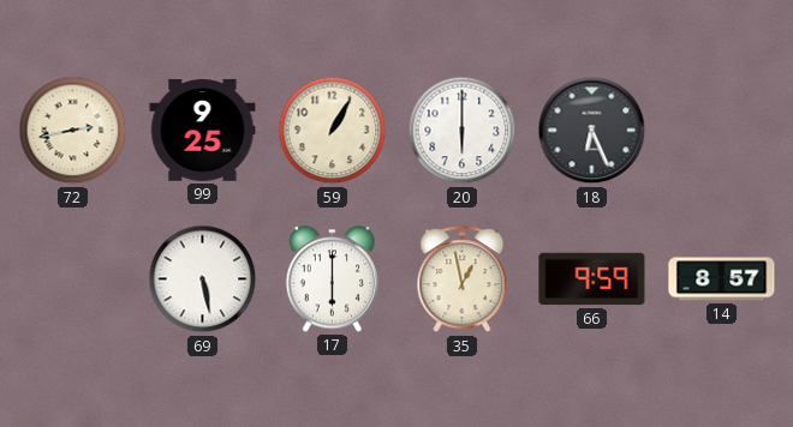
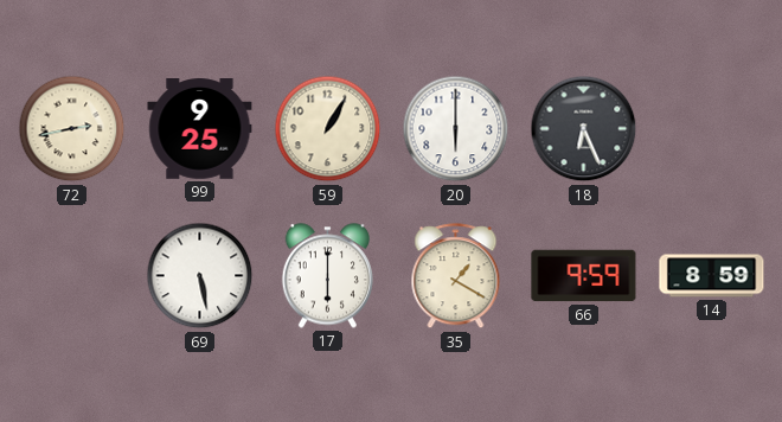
35: 12:58 -> 1:20 (456, 276)
14: 8:57 -> 8:59 (712, 276)
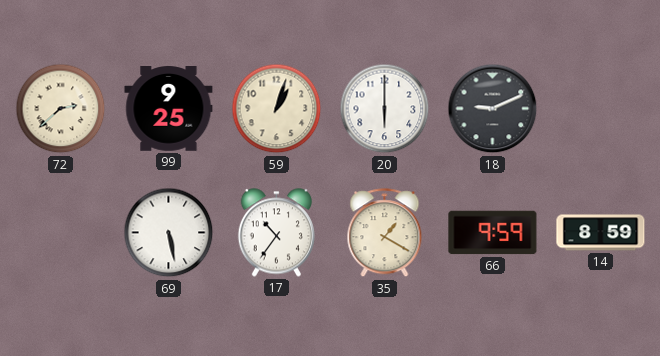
72: 2:43 -> 2:38 (61, 109)
59: 1:05 -> 1:03 (277, 109)
18: 6:26 -> 9:11 (493, 109)
17: 6:00 -> 10:36 (276, 233)
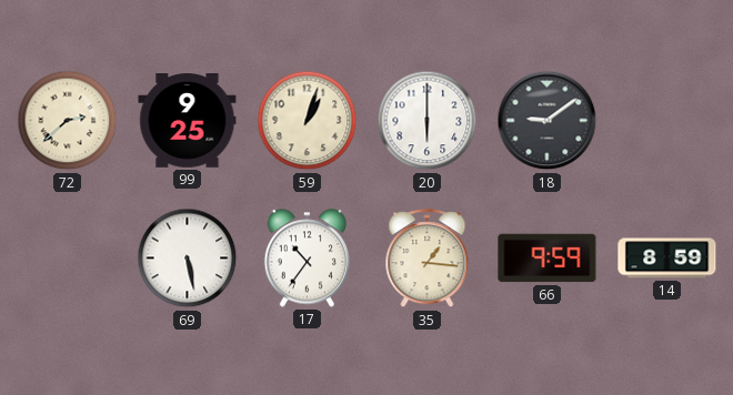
18: 9:11 -> 9:09 (548, 121)
35: 1:20 -> 1:16 (428, 259)
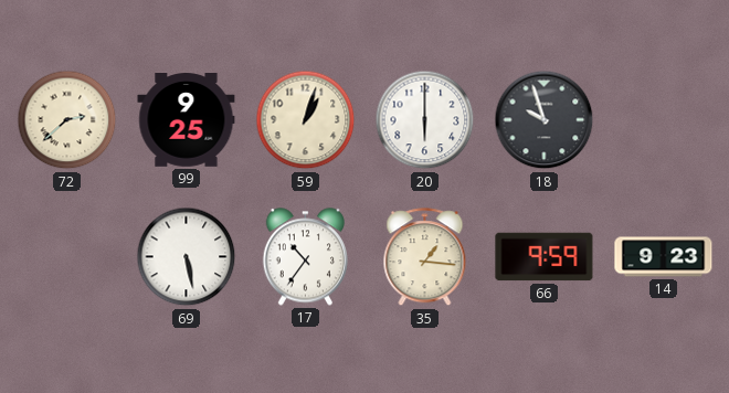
18: 9:09 -> 9:57 (545, 120)
14: 8:59 -> 9:23 (664, 257)
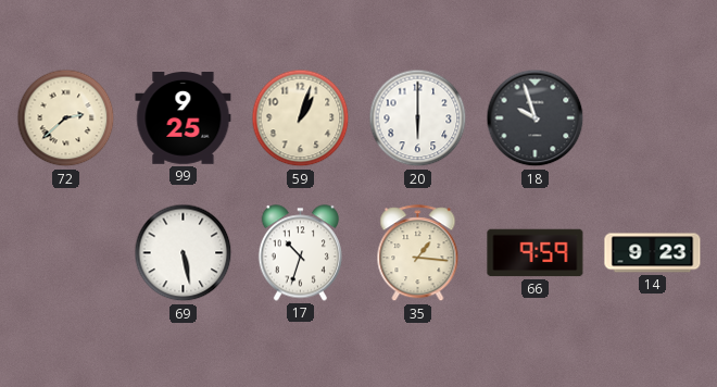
17: 10:36 -> 10:33 (300, 253)
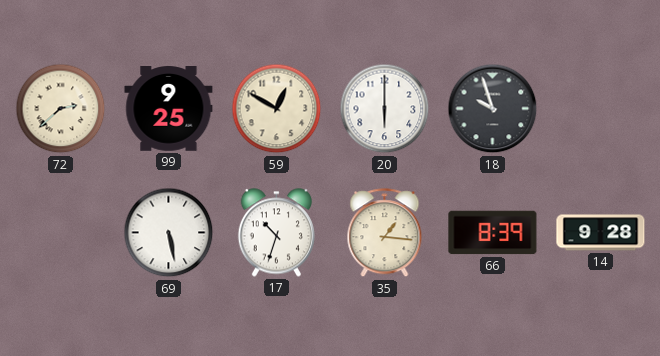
59: 1:03 -> 12:50 (277, 109)
66: 9:59 -> 8:39 (493, 233)
14: 9:23 -> 9:28 (601, 233)
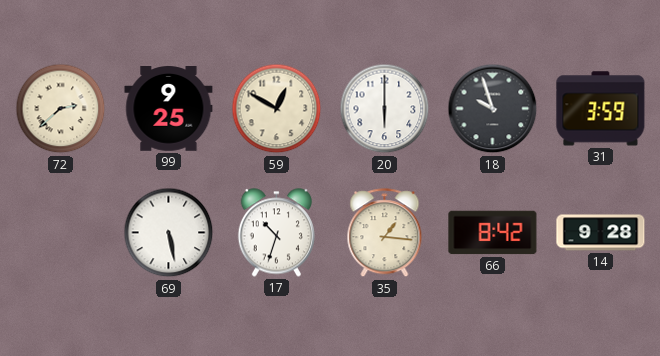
31: none -> 3:59 (601, 109)
66: 8:39 -> 8:42 (493, 233)
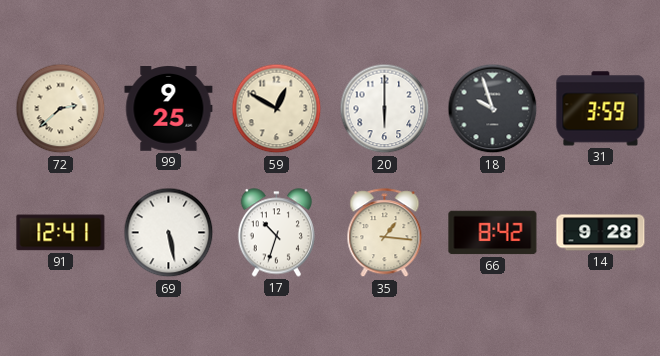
91: none -> 12:41 (61, 233)
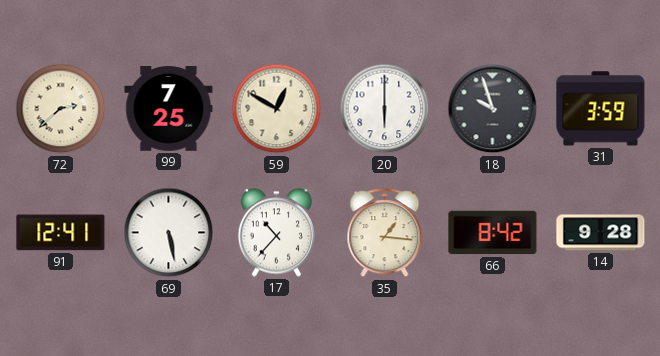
99: 9:25 -> 7:25 (169, 109)
17: 10:33 -> 10:37 (276, 233)
